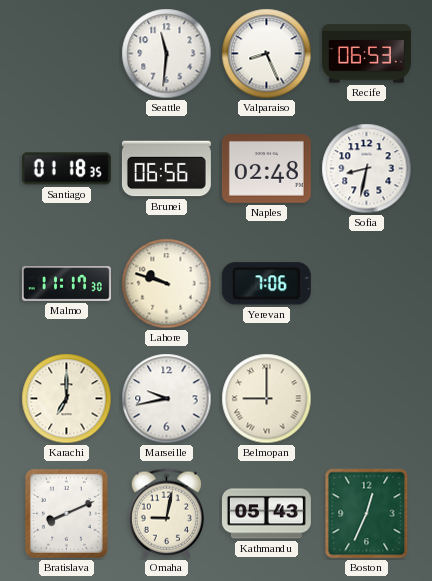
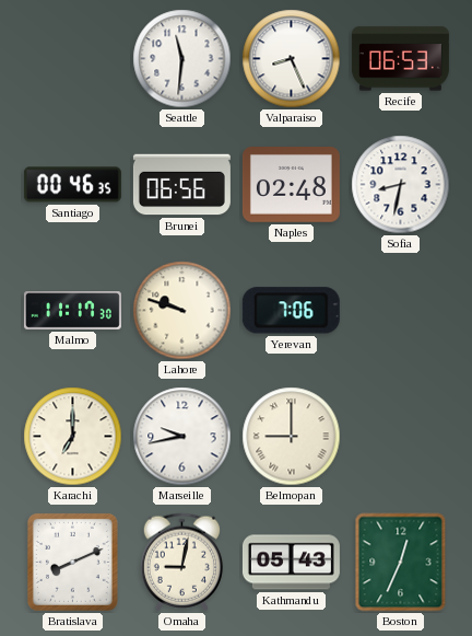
Santiago: 01:18 -> 00:46 (72, 185)
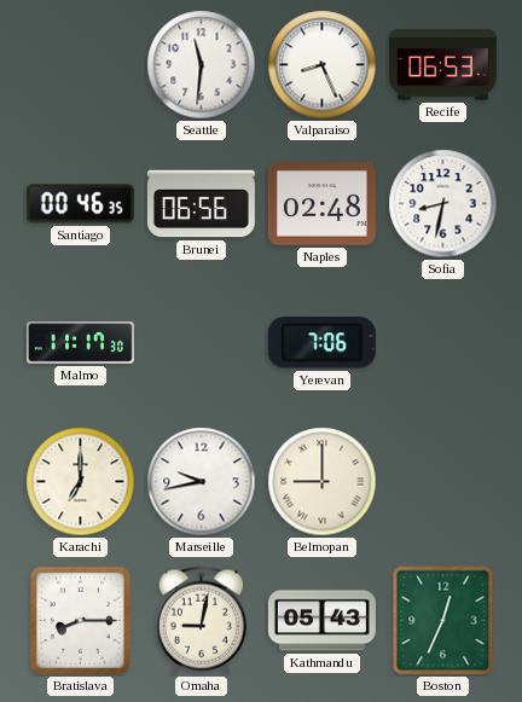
Lahore: 9:48 -> none (182, 311)
Bratislava: 8:11 -> 8:15 (80, 620)
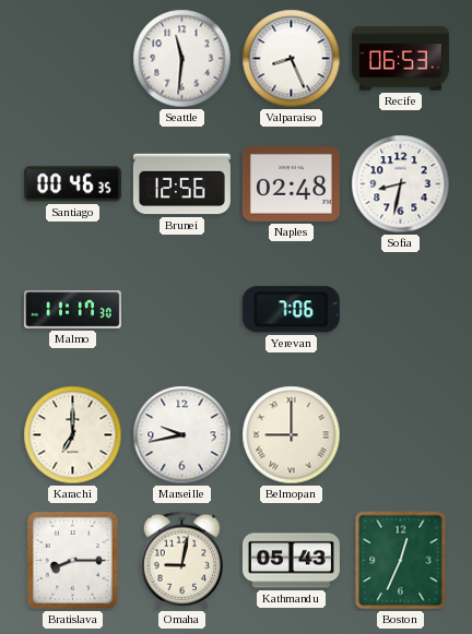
Brunei: 06:56 -> 12:56 (181, 184)
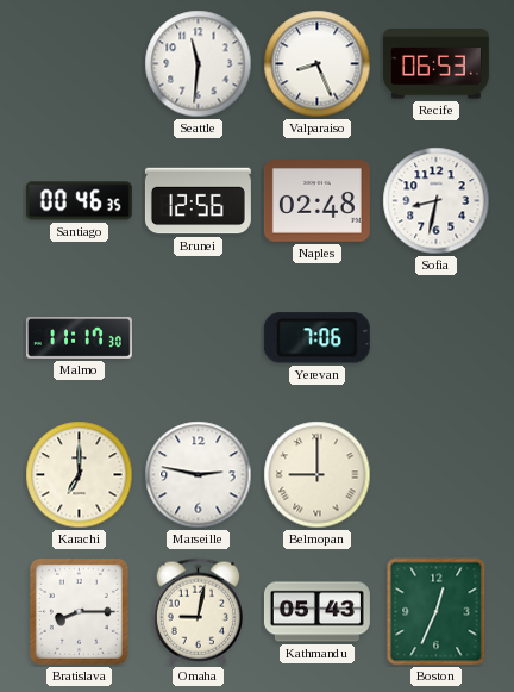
Marseille: 9:43 -> 2:47 (199, 475)
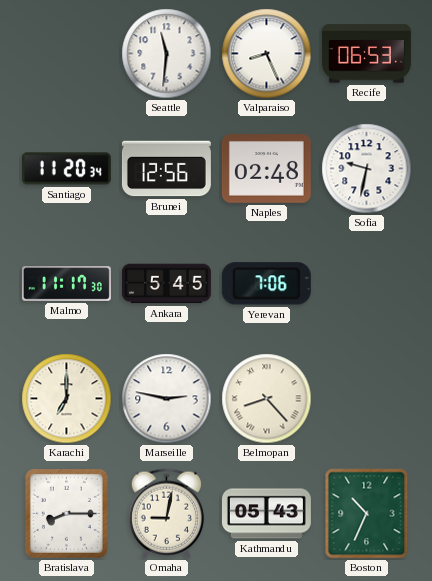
Santiago: 00:46 -> 11:20 (66, 169)
Sofia: 8:32 -> 9:32 (367, 169)
Ankara: none -> 5:45 (166, 284)
Belmopan: 9:00 -> 8:23 (267, 399)
Boston: 12:34 -> 10:34 (367, 514)
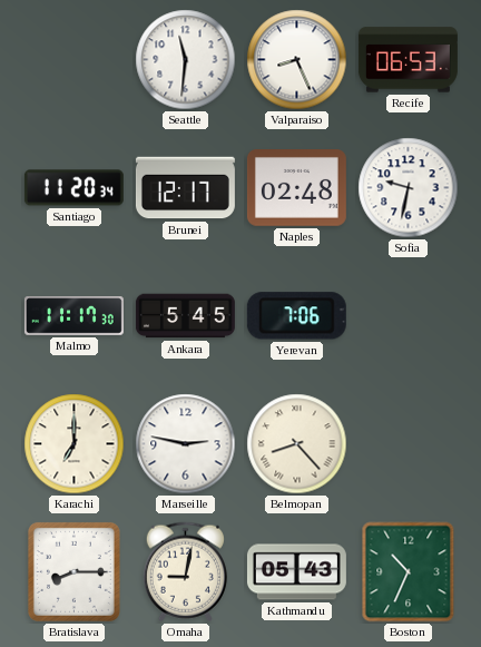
Brunei: 12:56 -> 12:17 (185, 188)
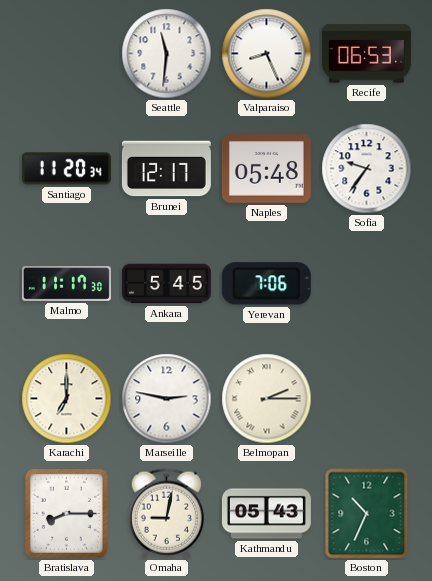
Naples: 02:48 -> 05:48 (266, 169)
Sofia: 9:32 -> 9:36 (367, 169)
Belmopan: 8:23 -> 2:15 (267, 399)
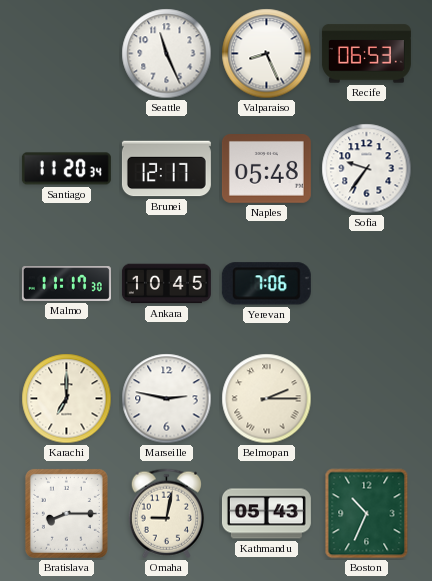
Seattle: 11:31 -> 11:26 (167, 54)
Ankara: 5:45 -> 10:45 (166, 284)
